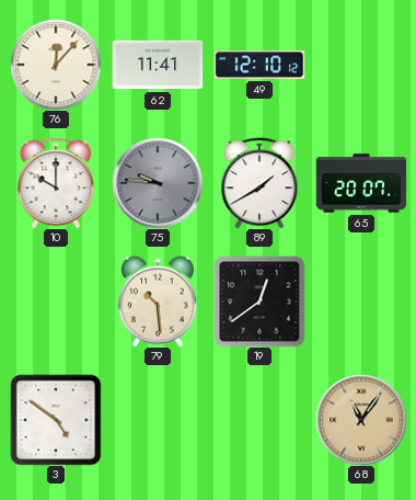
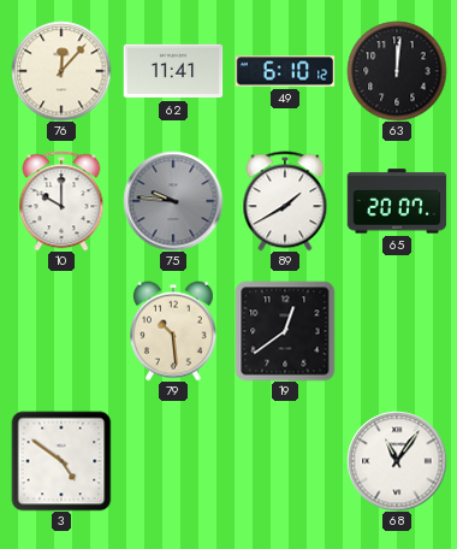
49: 12:10 -> 6:10 (285, 71)
63: none -> 12:01 (397, 71)
68 dial: champagne -> white (397, 461)
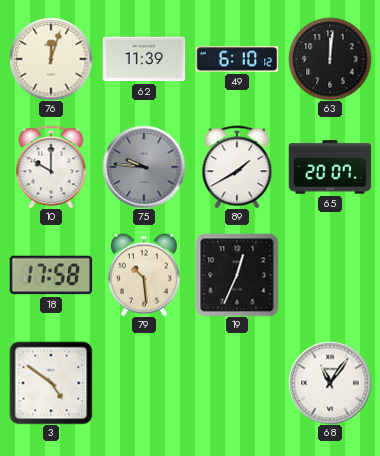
76: 12:07 -> 12:03 (51, 59)
62: 11:41 -> 11:39 (144, 59)
18: none -> 17:58 (51, 275)
19: 12:39 -> 12:34 (237, 275)
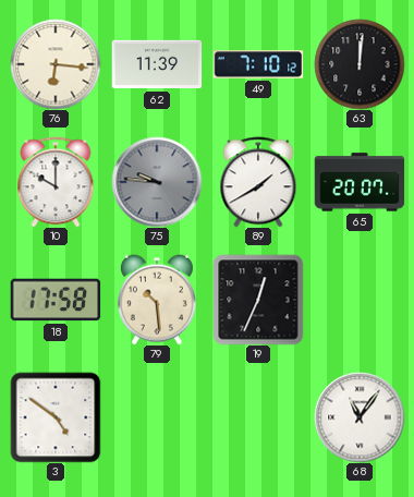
76: 12:03 -> 6:16 (56, 64)
49: 6:10 -> 7:10 (258, 64)
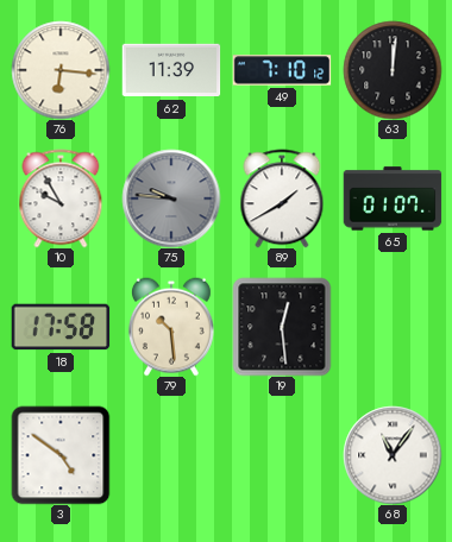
10: 10:00 -> 9:55 (61, 198)
65: 20:07 -> 01:07 (393, 198)
19: 12:34 -> 12:29 (282, 327)
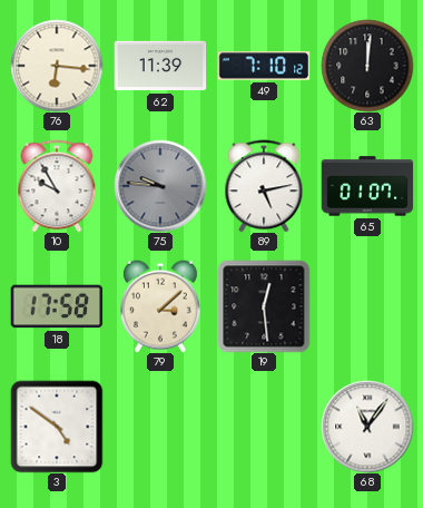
89: 1:40 -> 5:13 (264, 186)
79: 10:29 -> 3:08 (160, 306)
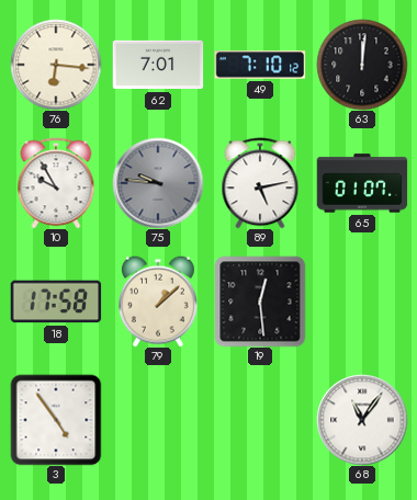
62: 11:39 -> 7:01 (158, 65)
79: 3:08 -> 1:08 (158, 302)
3: 4:51 -> 4:54 (56, 420)
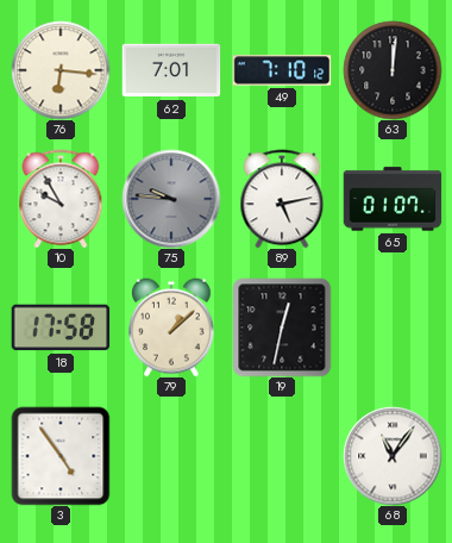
19: 12:29 -> 12:32 (282, 327)
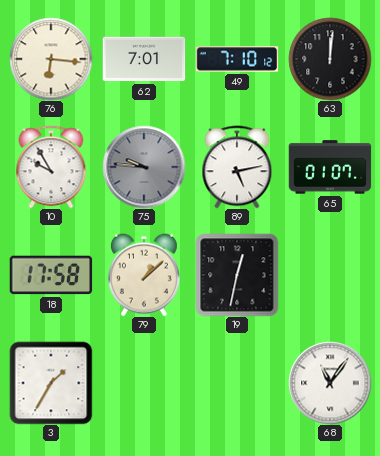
3: 4:54 -> 1:35 (51, 383)
